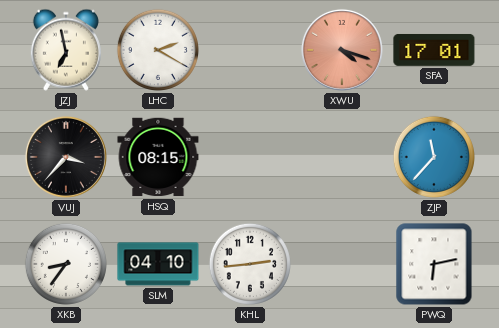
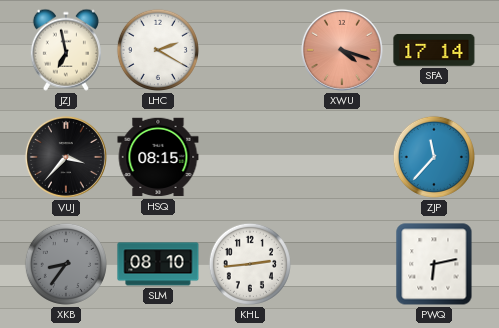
SFA: 17:01 -> 17:14 (434, 50)
XKB dial: white -> grey (66, 264)
SLM: 04:10 -> 08:10 (158, 264)
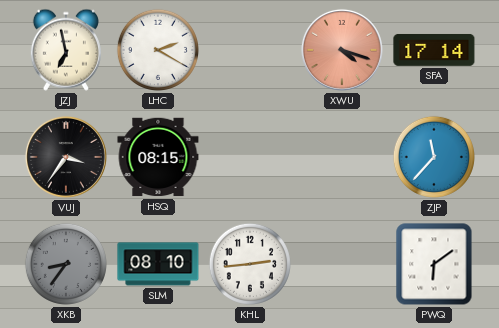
VUJ: 3:37 -> 3:36 (66, 157)
PWQ: 6:13 -> 6:09 (434, 264)
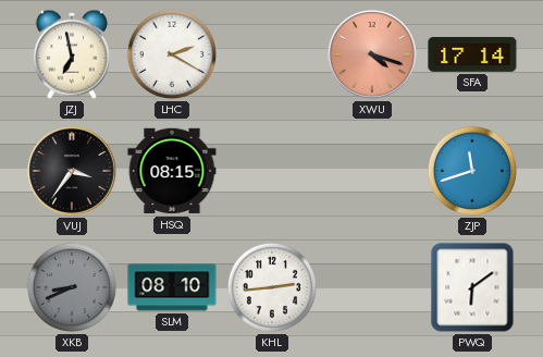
ZJP: 11:37 -> 11:42 (472, 171)
XKB: 8:36 -> 8:41 (72, 287)
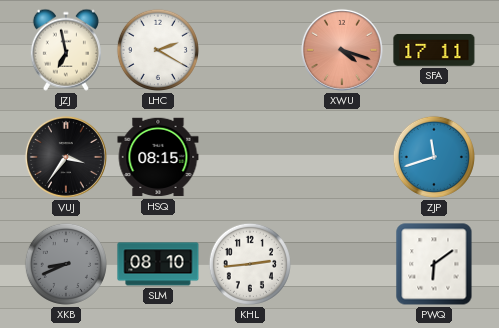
SFA: 17:14 -> 17:11 (434, 50)
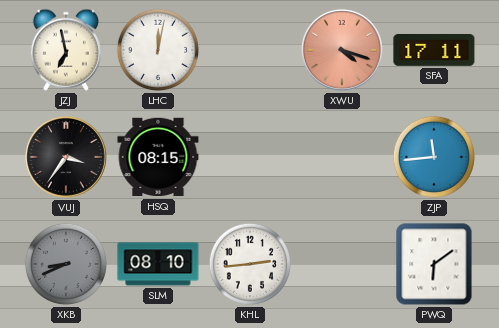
LHC: 2:20 -> 12:02 (158, 50)
ZJP: 11:42 -> 11:44 (434, 157)
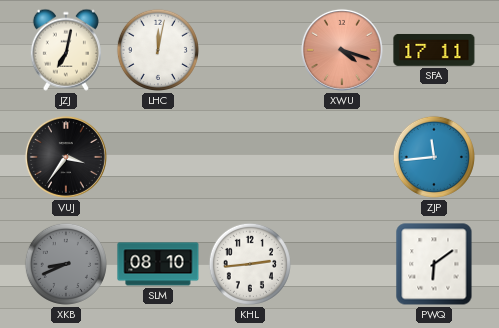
JZJ: 6:58 -> 7:02 (66, 50)
HSQ: 08:15 -> none (158, 157)
